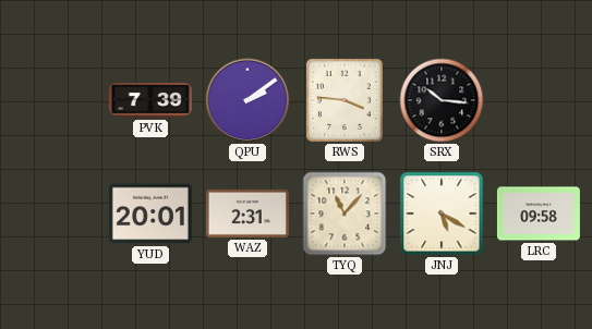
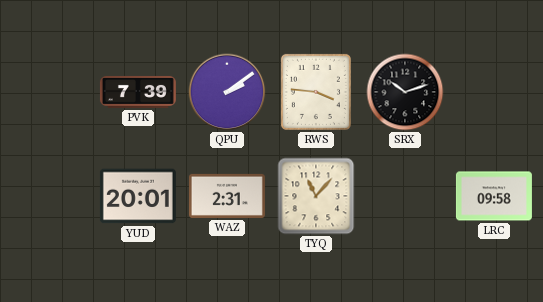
SRX: 10:16 -> 10:12 (405, 92)
JNJ: 5:20 -> none (442, 214)
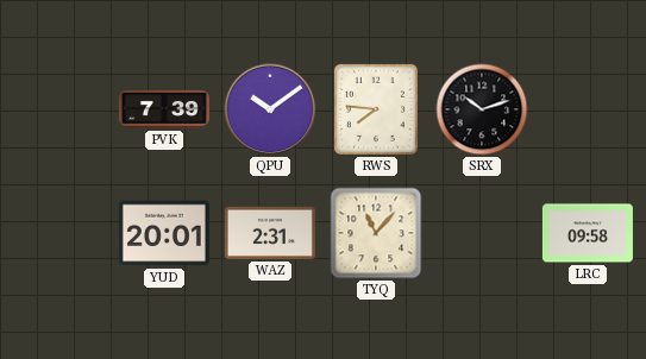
QPU: 2:09 -> 10:09 (270, 109)
RWS: 3:46 -> 7:46 (376, 109)
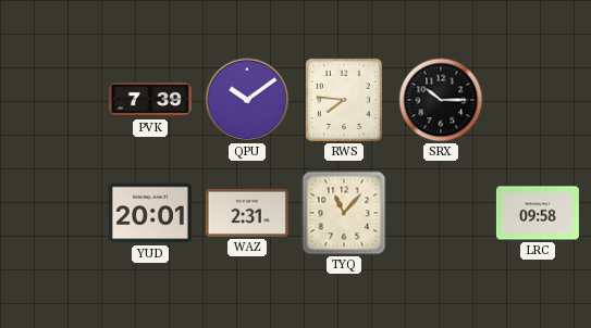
SRX: 10:12 -> 10:15 (441, 100)
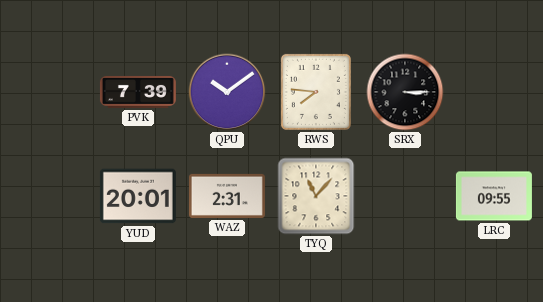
SRX: 10:15 -> 3:15 (405, 92)
LRC: 09:58 -> 09:55 (494, 196)
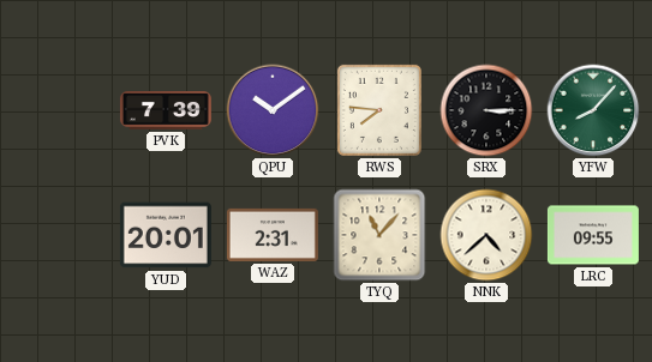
YFW: none -> 8:07 (593, 110)
NNK: none -> 4:38 (486, 235)
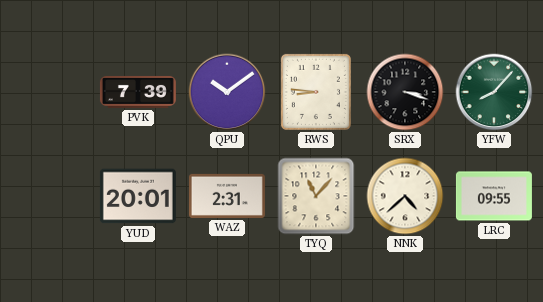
RWS: 7:46 -> 8:46 (316, 92)
SRX: 3:15 -> 3:18 (405, 92)
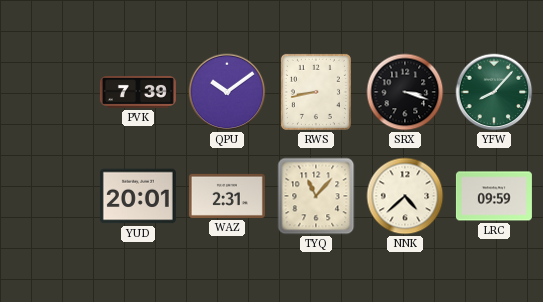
RWS: 8:46 -> 8:43 (316, 92)
LRC: 09:55 -> 09:59 (494, 196)
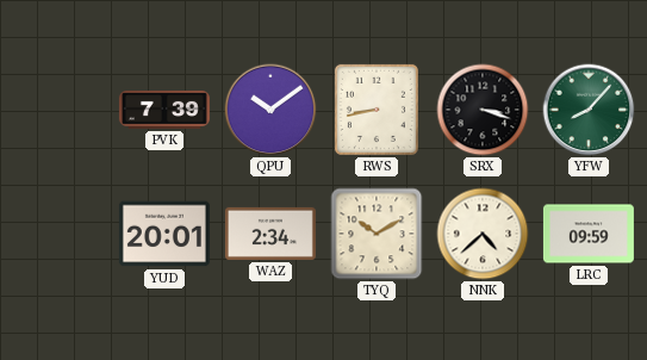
WAZ: 2:31 -> 2:34 (270, 234)
TYQ: 11:07 -> 10:10 (377, 234)
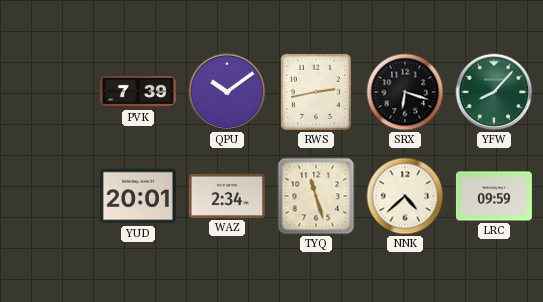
RWS: 8:43 -> 2:43 (316, 92)
SRX: 3:18 -> 6:18 (405, 92)
TYQ: 10:10 -> 11:27 (316, 196)
